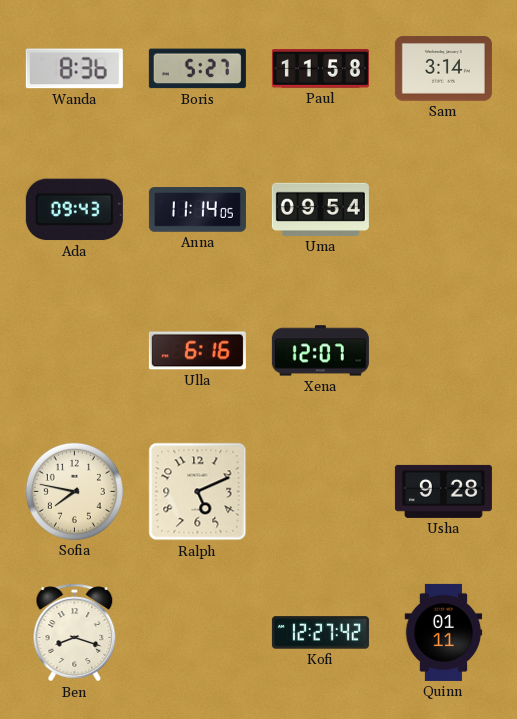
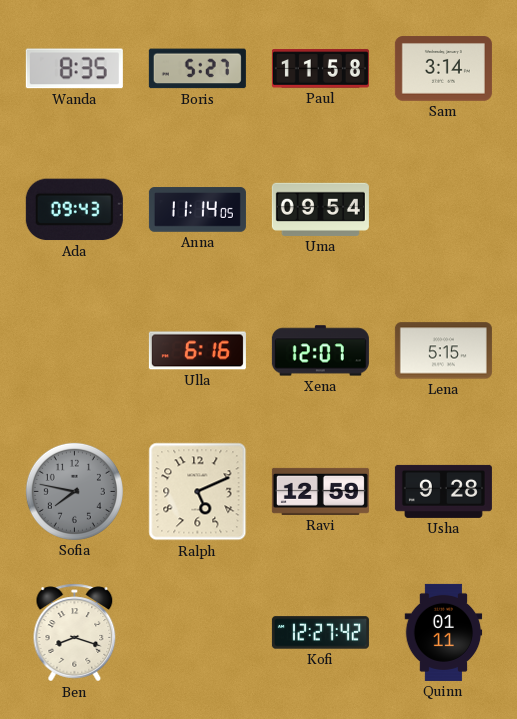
Wanda: 8:36 -> 8:35 (74, 69)
Lena: none -> 5:15 (443, 351)
Sofia dial: cream -> grey (74, 491)
Ravi: none -> 12:59 (320, 491)
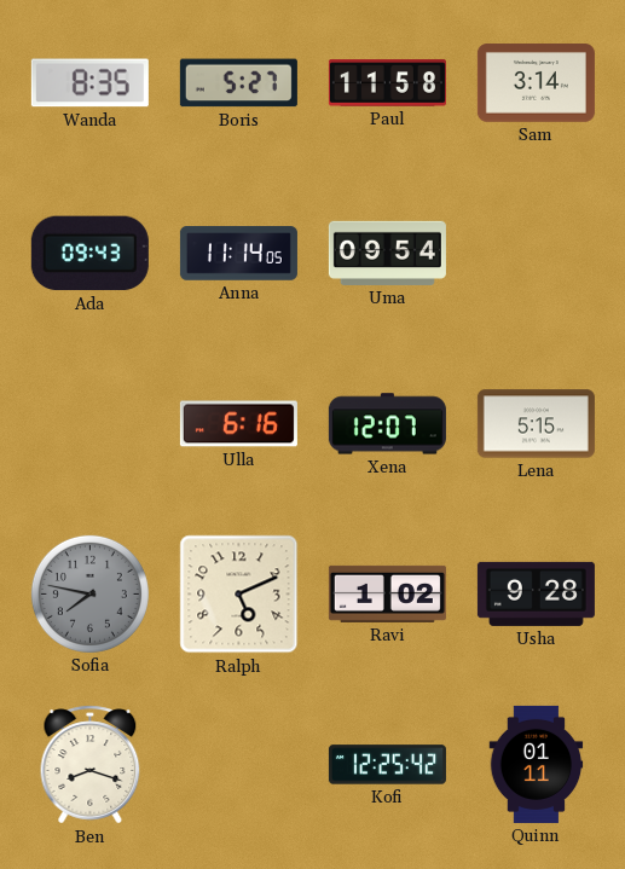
Ravi: 12:59 -> 1:02 (387, 593)
Kofi: 12:27 -> 12:25 (387, 765)
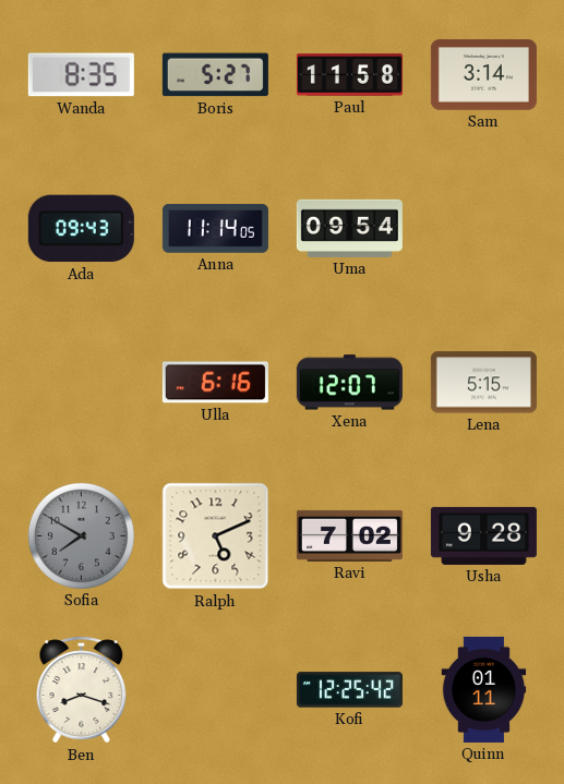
Sofia: 7:47 -> 7:50 (81, 535)
Ravi: 1:02 -> 7:02 (349, 535)
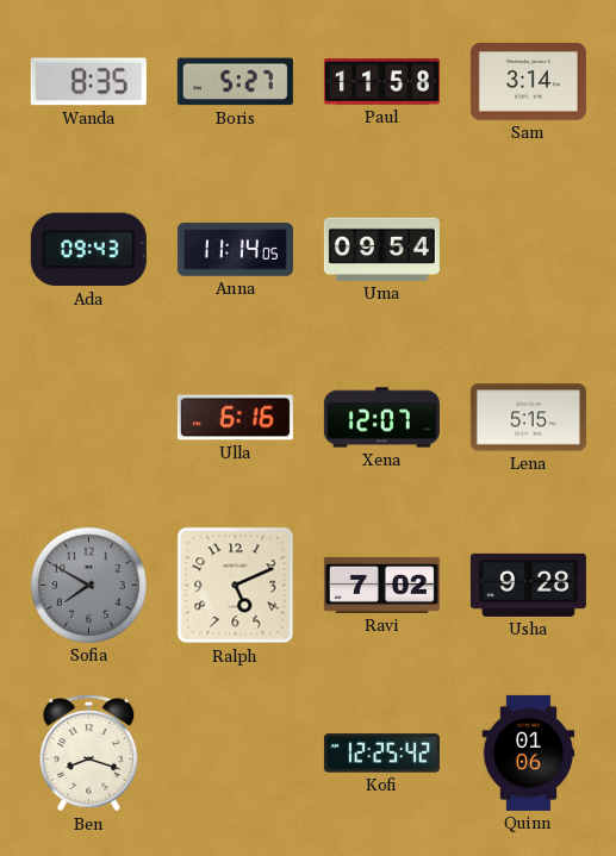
Quinn: 01:11 -> 01:06 (529, 752)
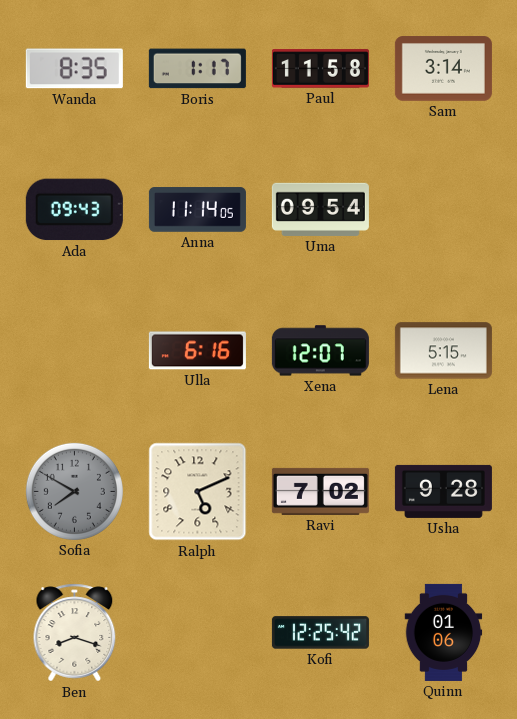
Boris: 5:27 -> 1:17 (197, 69)
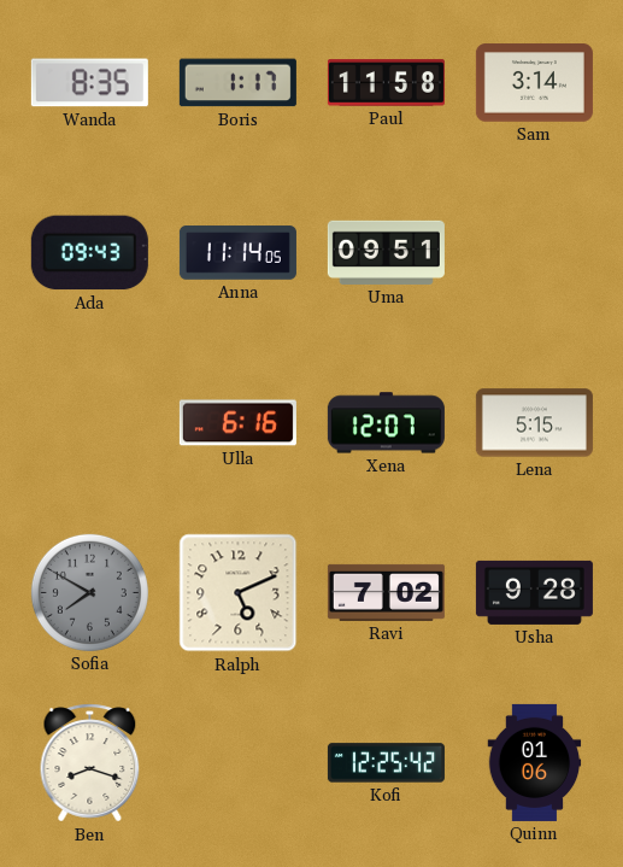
Uma: 09:54 -> 09:51 (386, 252)
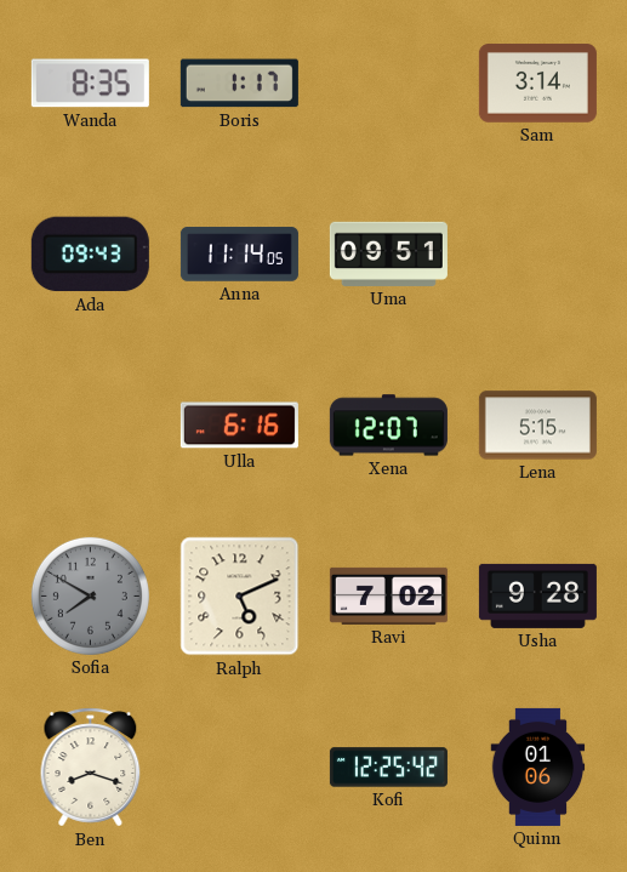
Paul: 11:58 -> none (386, 83)
